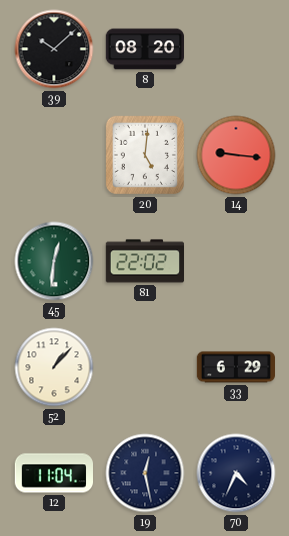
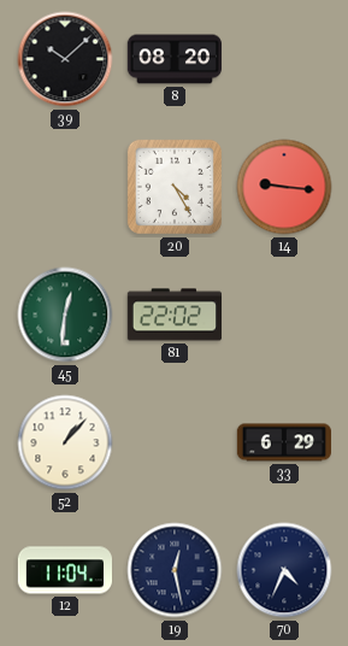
20: 5:01 -> 4:25 (175, 187)
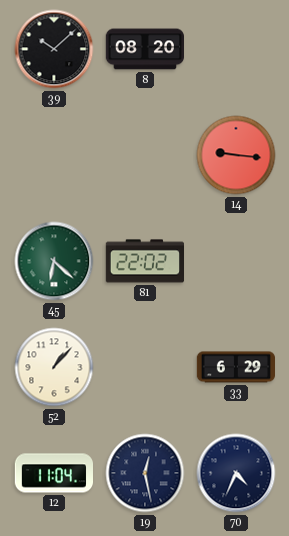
20: 4:25 -> none (175, 187)
45: 12:31 -> 6:22 (54, 261)
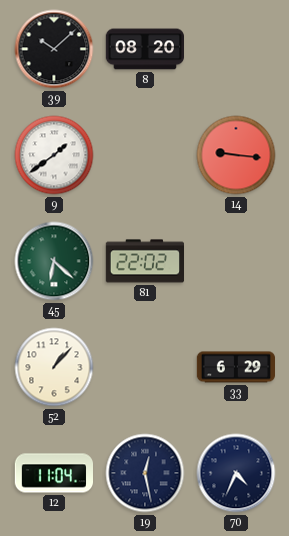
9: none -> 1:39 (54, 155)
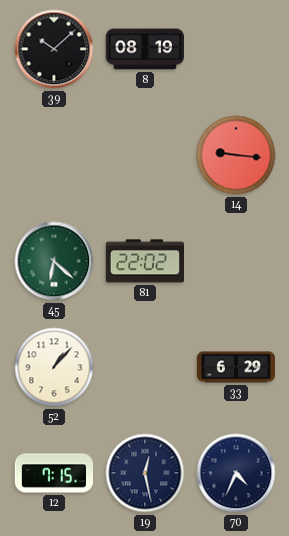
8: 08:20 -> 08:19 (144, 49)
9: 1:39 -> none (54, 155)
12: 11:04 -> 7:15 (53, 473)
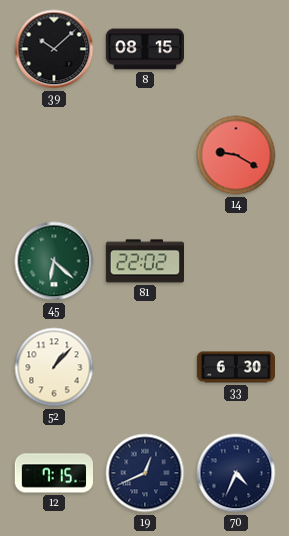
8: 08:19 -> 08:15 (144, 49)
14: 9:16 -> 9:20 (236, 155)
33: 6:29 -> 6:30 (235, 367)
19: 12:28 -> 12:41 (145, 473)
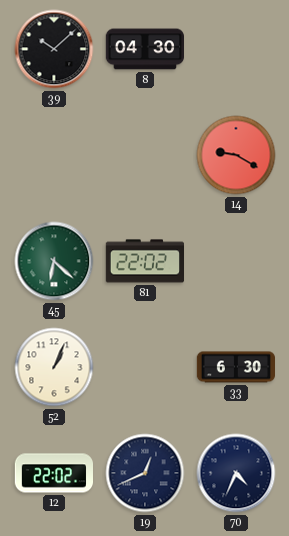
8: 08:15 -> 04:30 (144, 49)
52: 1:07 -> 1:04 (54, 367)
12: 7:15 -> 22:02 (53, 473)
